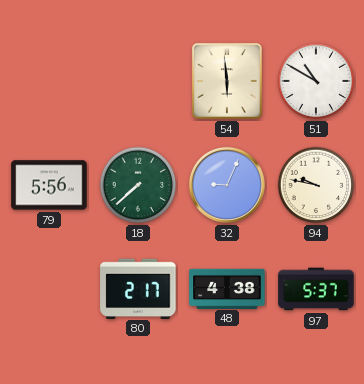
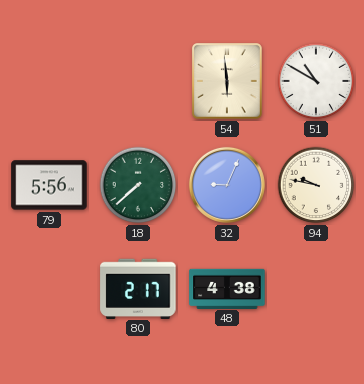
97: 5:37 -> none (316, 289)
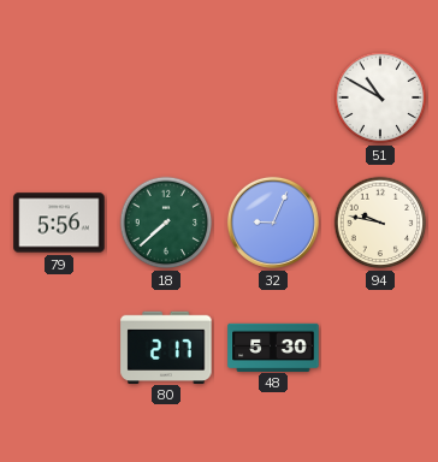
54: 5:59 -> none (227, 82)
48: 4:38 -> 5:30 (273, 346)
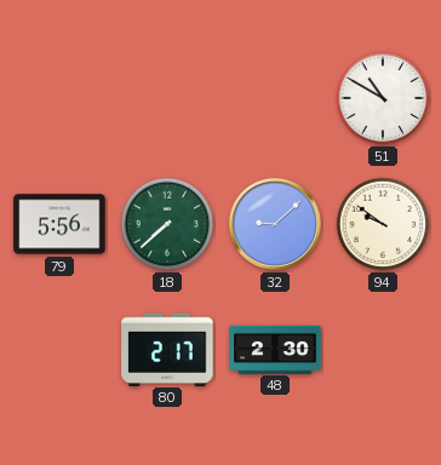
32: 9:04 -> 9:08 (275, 224)
94: 9:47 -> 9:51 (383, 224)
48: 5:30 -> 2:30 (275, 349)
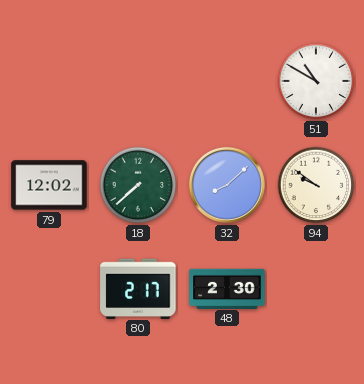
79: 5:56 -> 12:02 (49, 185)
32: 9:08 -> 8:08 (227, 185)
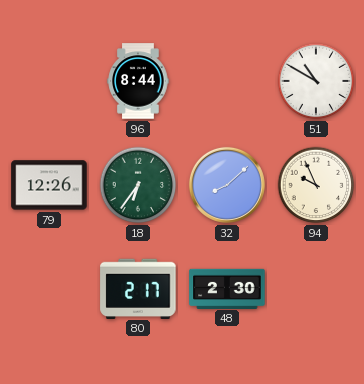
96: none -> 8:44 (138, 81)
79: 12:02 -> 12:26 (49, 185)
18: 7:38 -> 6:36 (138, 185)
94: 9:51 -> 9:56 (316, 185)
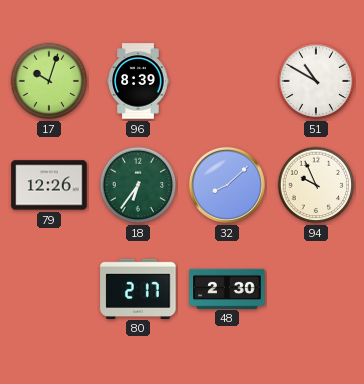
17: none -> 10:03 (49, 81)
96: 8:44 -> 8:39 (138, 81)
